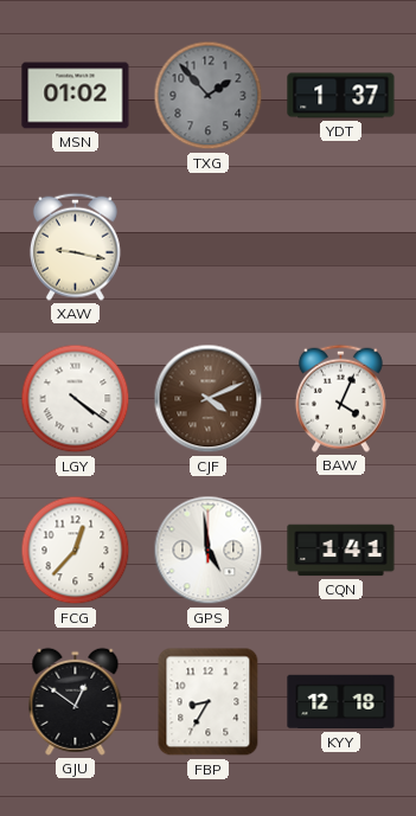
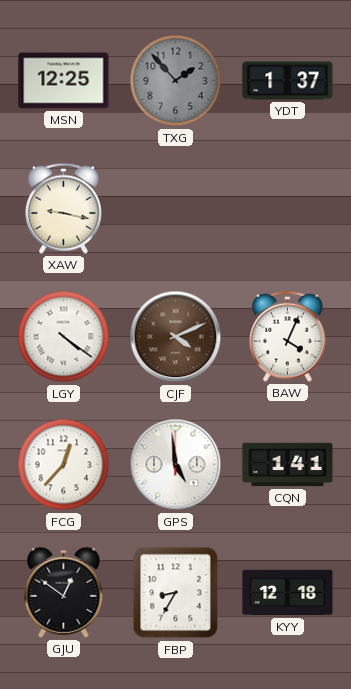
MSN: 01:02 -> 12:25 (64, 81)
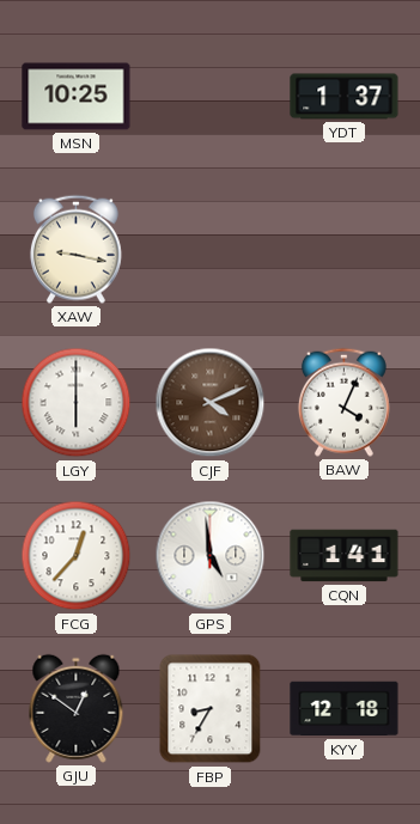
MSN: 12:25 -> 10:25 (77, 97)
TXG: 1:53 -> none (176, 81)
LGY: 4:21 -> 6:00 (77, 403)
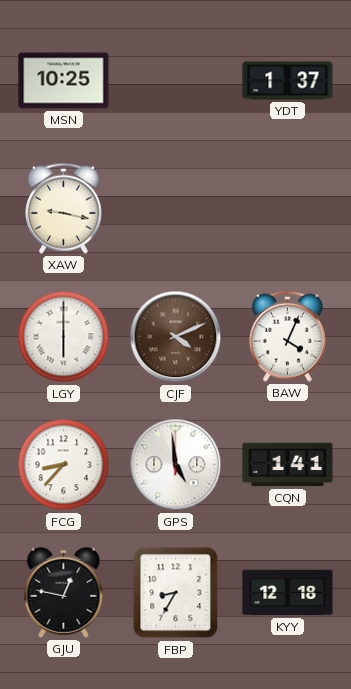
FCG: 12:37 -> 8:37 (64, 465)
GJU: 12:51 -> 12:47 (64, 592)
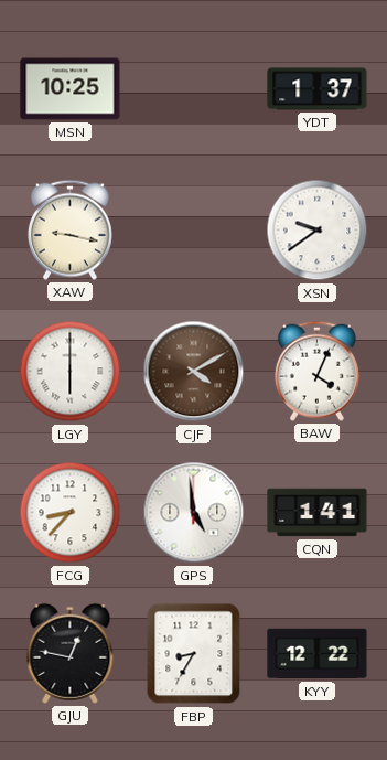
XSN: none -> 9:39 (318, 231)
CJF: 4:11 -> 4:10 (194, 372)
KYY: 12:18 -> 12:22 (318, 654)
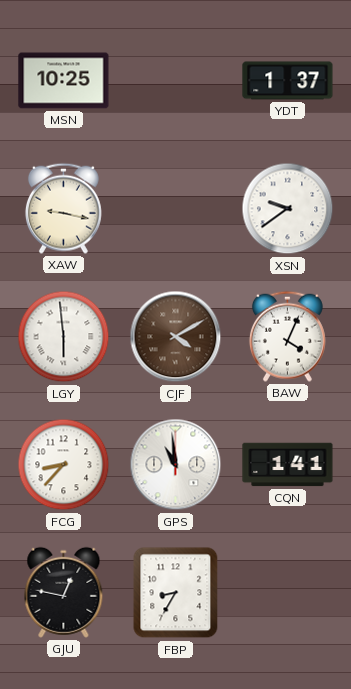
LGY: 6:00 -> 5:59 (64, 337)
GPS: 4:59 -> 10:59 (176, 465)
KYY: 12:22 -> none (318, 654)
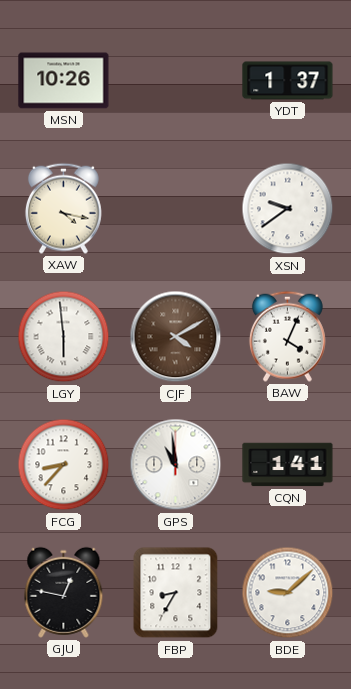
MSN: 10:25 -> 10:26 (64, 81)
XAW: 9:17 -> 4:17 (63, 208)
BDE: none -> 9:08 (288, 593)
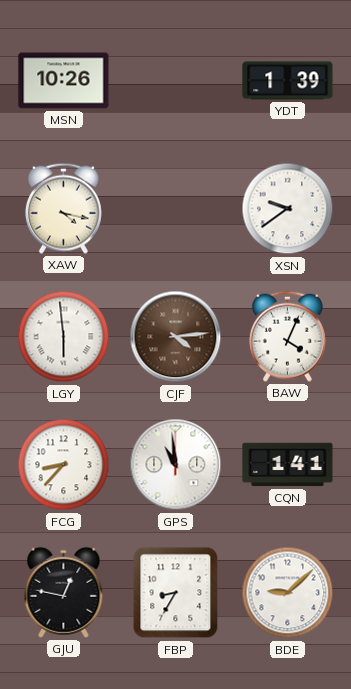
YDT: 1:37 -> 1:39 (288, 81)
CJF: 4:10 -> 4:14 (176, 337)
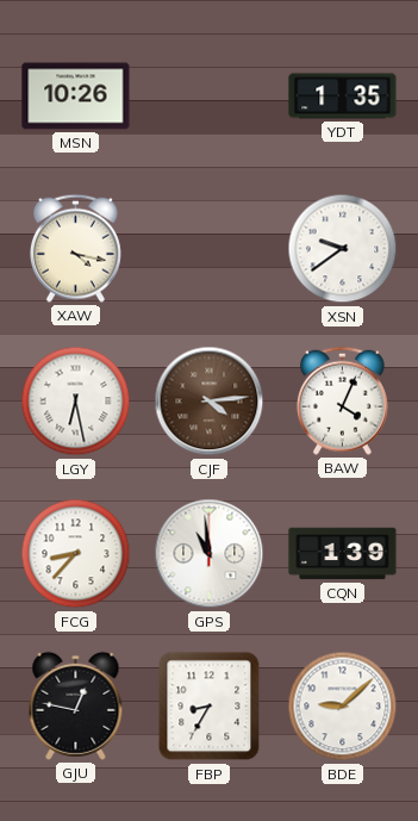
YDT: 1:39 -> 1:35 (343, 97)
LGY: 5:59 -> 6:28 (76, 402)
CQN: 1:41 -> 1:39 (343, 554)
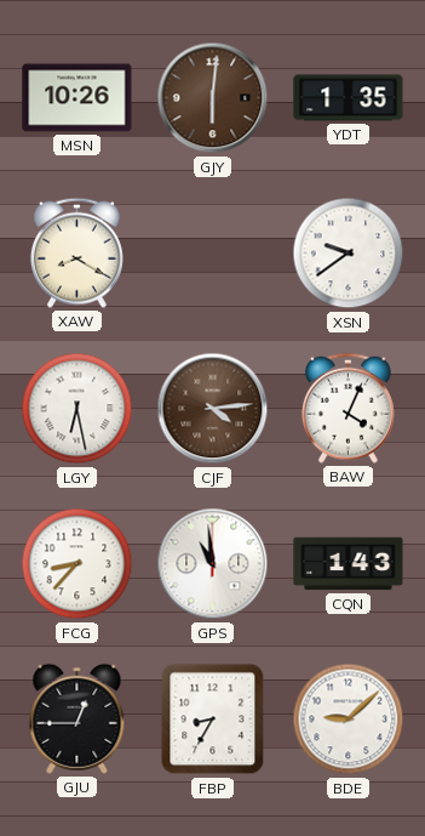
GJY: none -> 6:01 (213, 98)
XAW: 4:17 -> 8:20 (76, 252)
CQN: 1:39 -> 1:43 (349, 564)
GJU: 12:47 -> 12:45 (77, 718)
